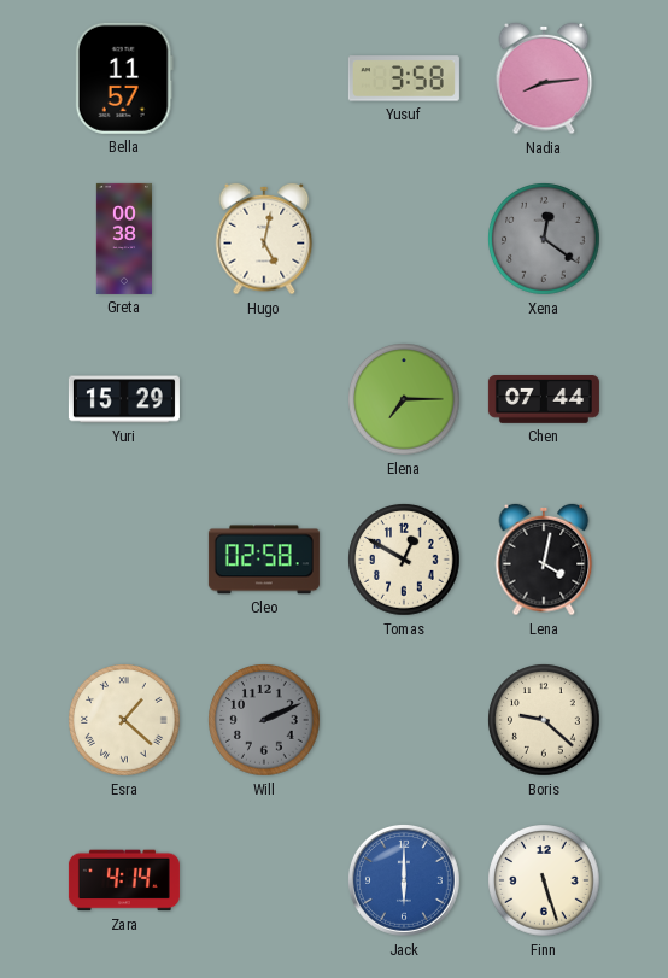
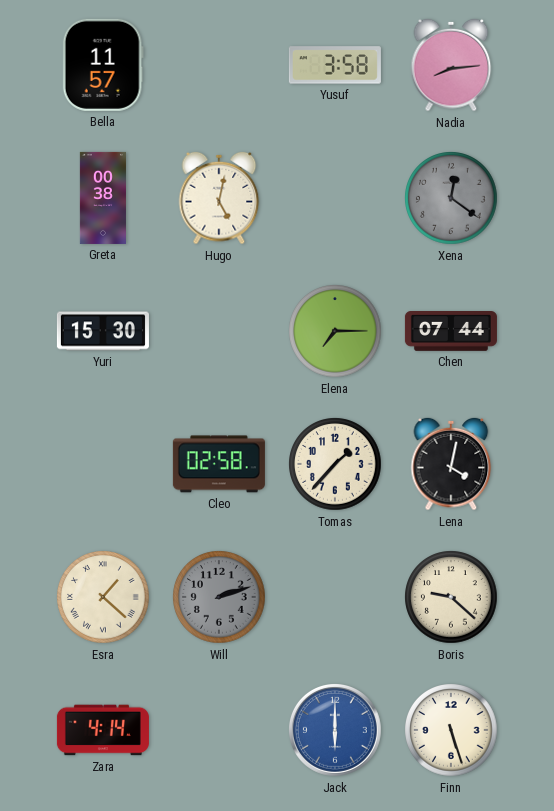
Yuri: 15:29 -> 15:30 (103, 331)
Tomas: 12:50 -> 1:37 (335, 464)
Will: 2:11 -> 2:12 (219, 597)
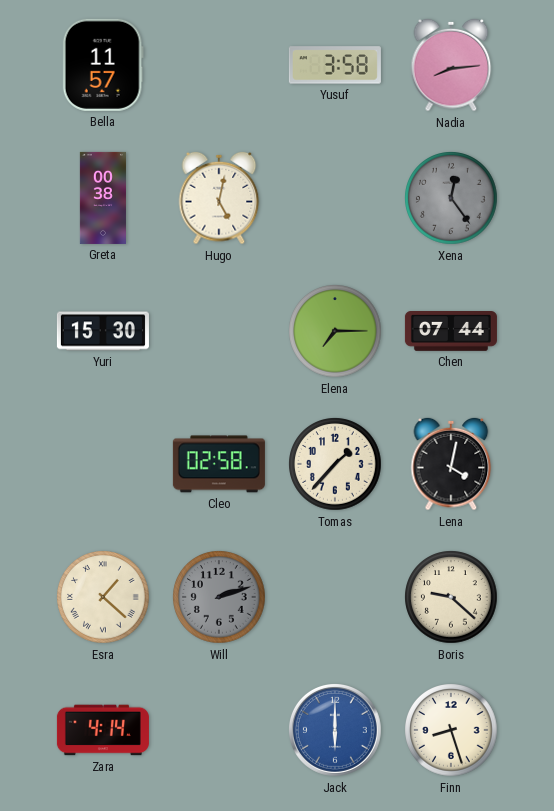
Xena: 12:21 -> 12:24 (451, 198)
Finn: 5:27 -> 8:27 (451, 730)
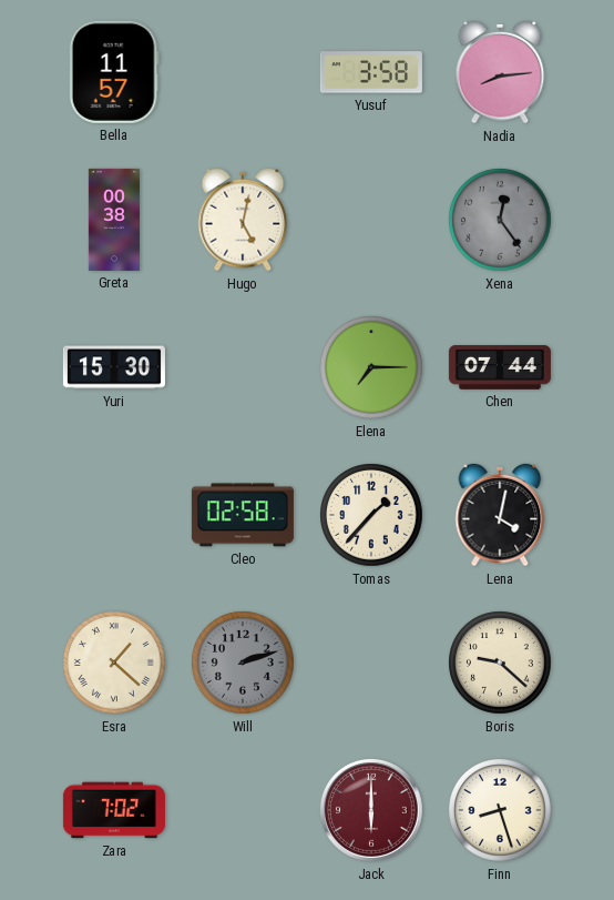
Zara: 4:14 -> 7:02 (114, 810)
Jack dial: blue -> burgundy (371, 810)
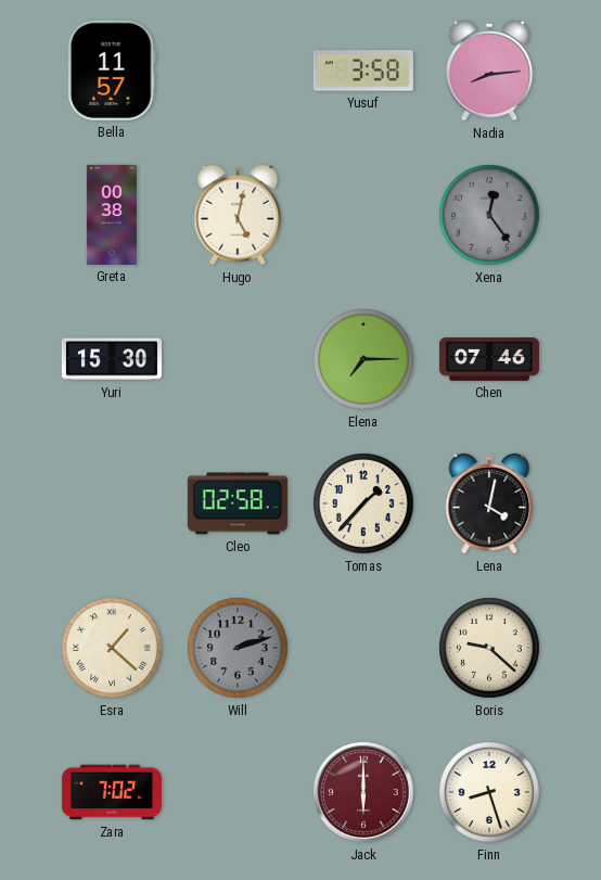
Chen: 07:44 -> 07:46 (489, 360)
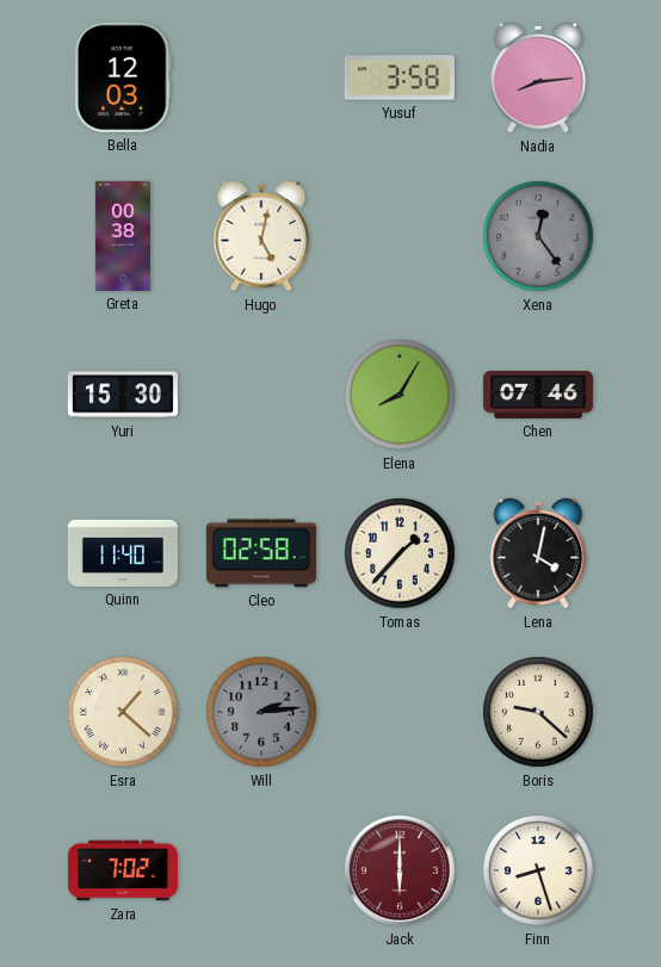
Bella: 11:57 -> 12:03 (123, 78)
Elena: 7:15 -> 8:05 (400, 395)
Quinn: none -> 11:40 (123, 553)
Will: 2:12 -> 2:14 (261, 712)
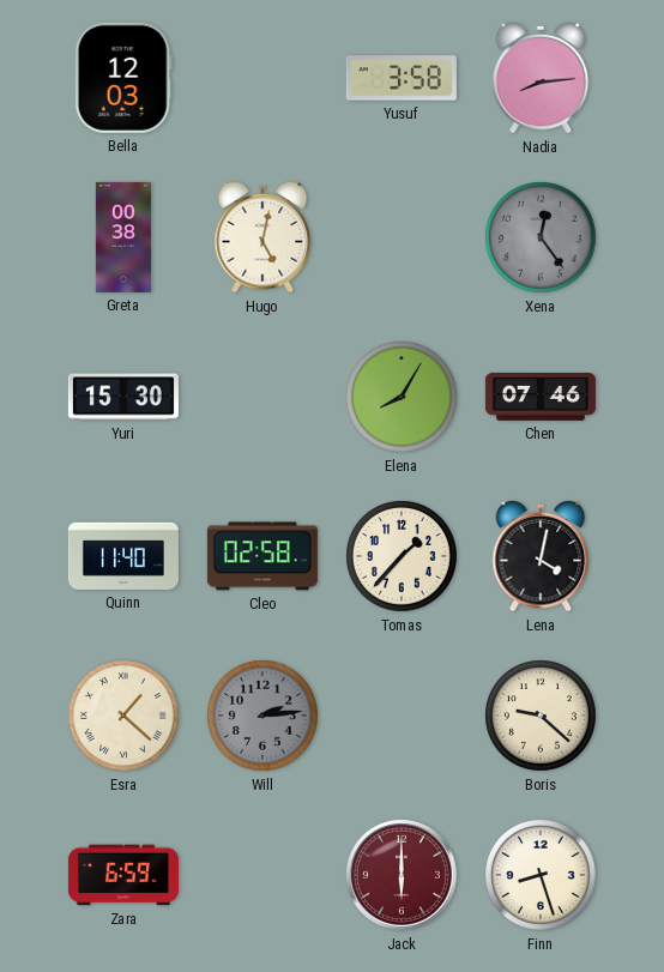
Zara: 7:02 -> 6:59 (123, 875)
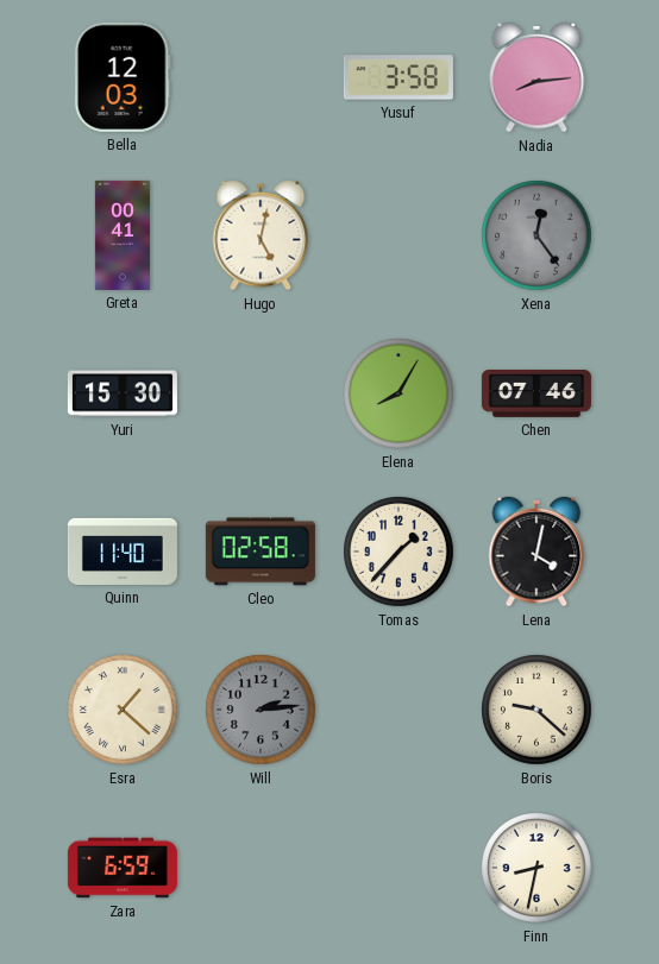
Greta: 00:38 -> 00:41 (123, 235)
Jack: 6:00 -> none (402, 875)
Finn: 8:27 -> 8:32 (536, 868)
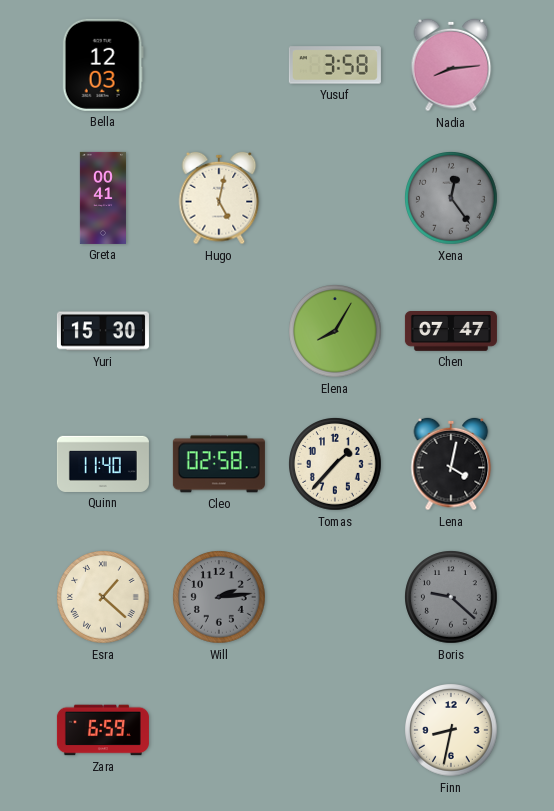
Chen: 07:46 -> 07:47 (451, 332)
Boris dial: cream -> grey (451, 597)
